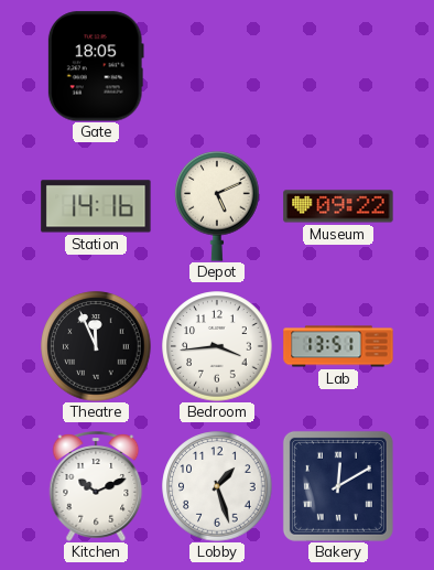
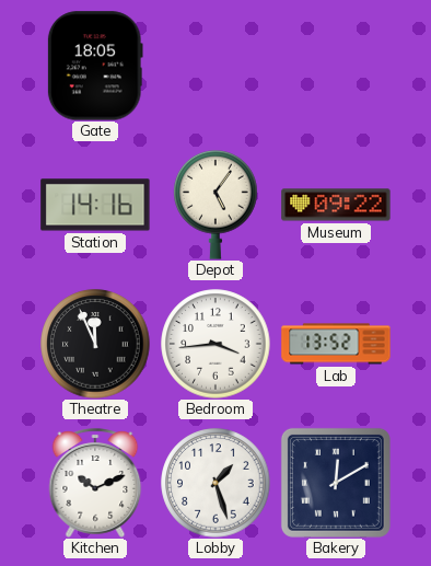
Depot: 5:11 -> 5:06 (215, 205)
Lab: 13:51 -> 13:52 (336, 344)
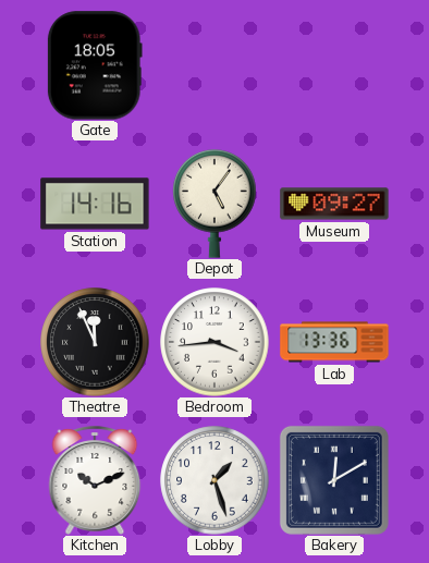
Museum: 09:22 -> 09:27 (334, 204)
Lab: 13:52 -> 13:36 (334, 342)
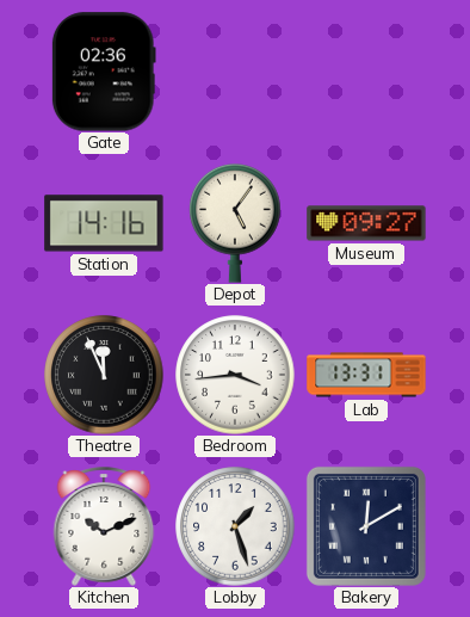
Gate: 18:05 -> 02:36 (104, 72)
Lab: 13:36 -> 13:31 (366, 375)
